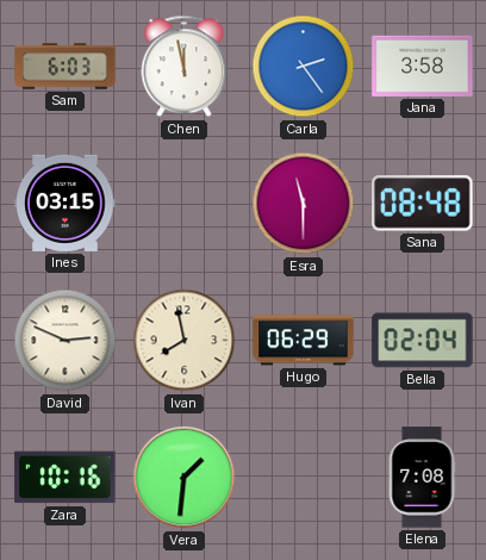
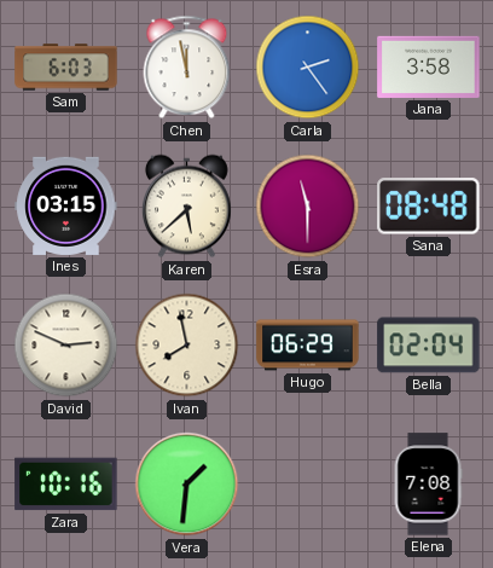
Karen: none -> 5:38 (187, 207)
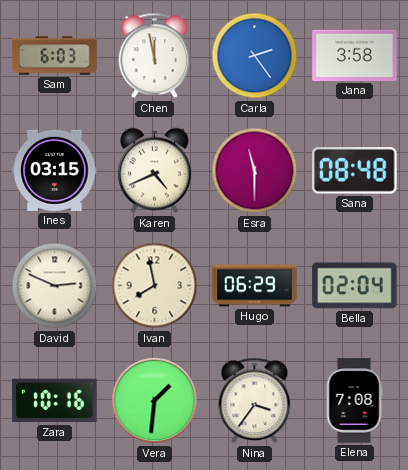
Karen: 5:38 -> 4:41 (155, 171)
Nina: none -> 3:36 (255, 401)
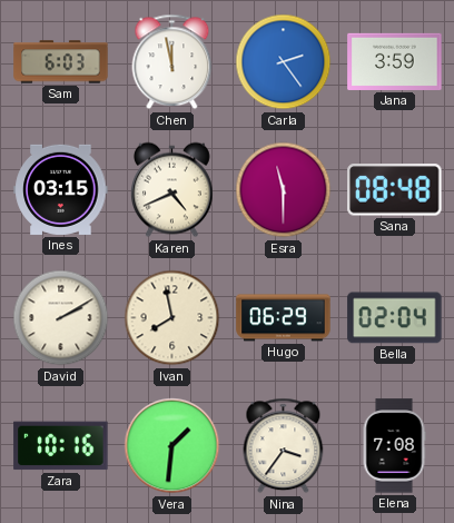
Jana: 3:58 -> 3:59 (395, 61)
David: 2:49 -> 2:10 (61, 318)
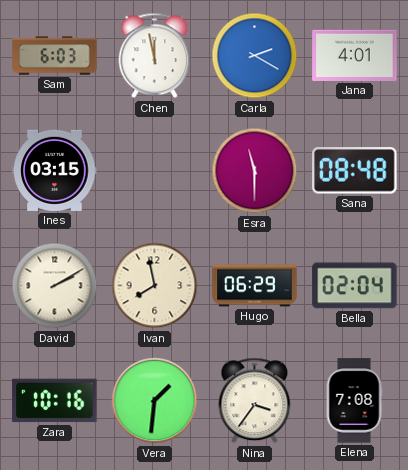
Carla: 2:24 -> 2:20 (255, 56)
Jana: 3:59 -> 4:01 (355, 55)
Karen: 4:41 -> none (172, 190)
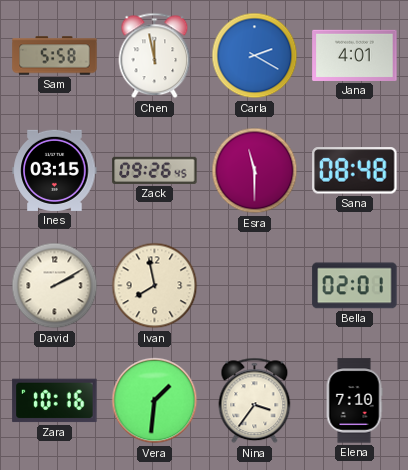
Sam: 6:03 -> 5:58 (55, 56)
Zack: none -> 09:26 (155, 170)
Hugo: 06:29 -> none (255, 286)
Bella: 02:04 -> 02:01 (355, 286)
Elena: 7:08 -> 7:10 (354, 401)
